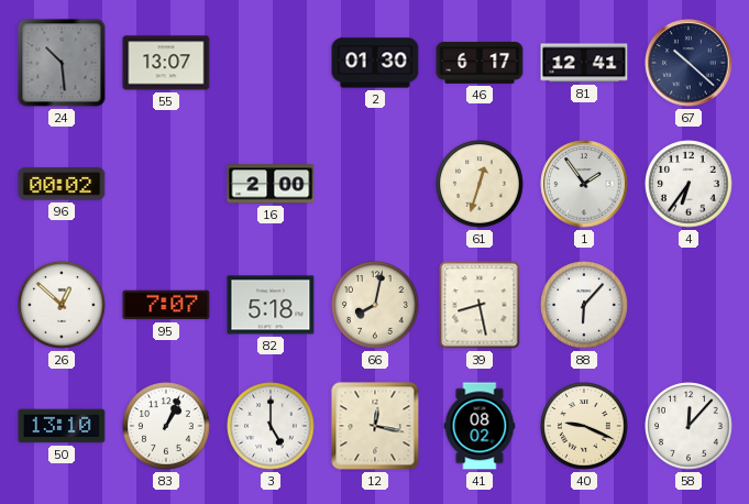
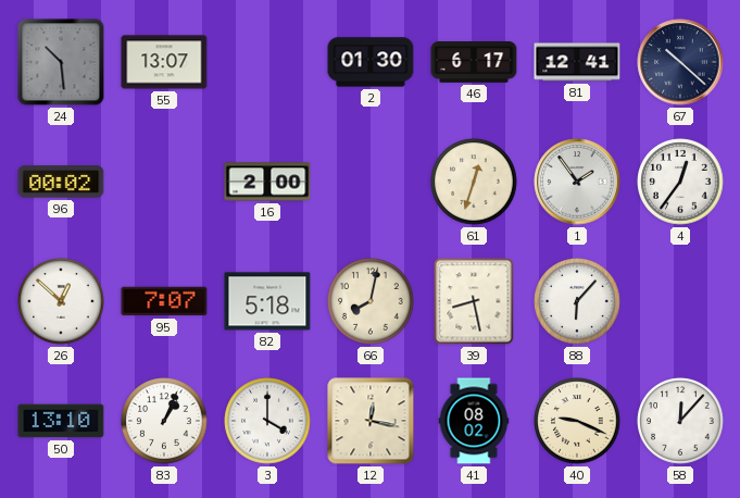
4: 6:36 -> 12:36 (680, 182)
3: 5:00 -> 4:00 (267, 421)
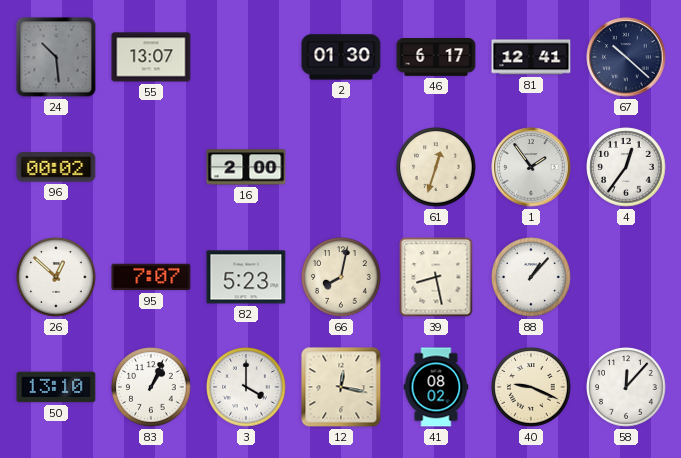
82: 5:18 -> 5:23 (246, 277)
88: 6:07 -> 1:07 (531, 277)
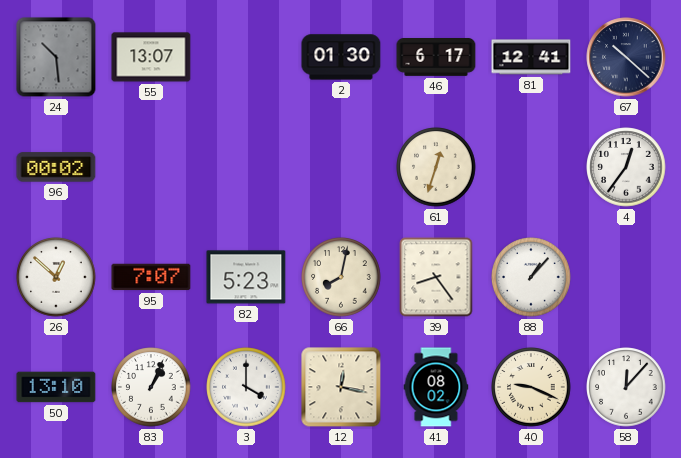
16: 2:00 -> none (246, 167)
1: 1:54 -> none (531, 167)
39: 8:28 -> 8:24 (436, 277)
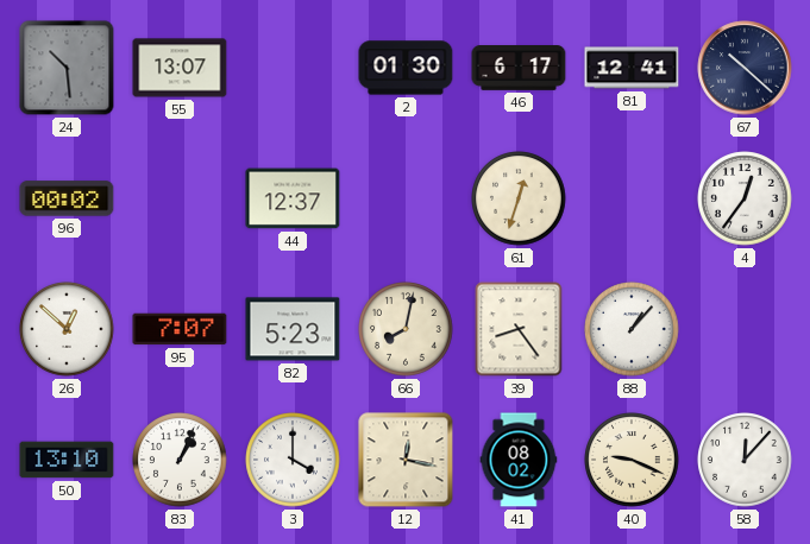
44: none -> 12:37 (293, 198)
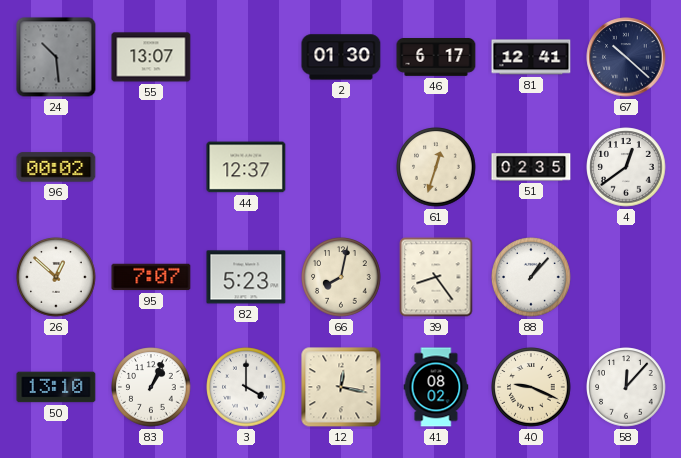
51: none -> 02:35 (531, 167)
4: 12:36 -> 12:39 (626, 167)
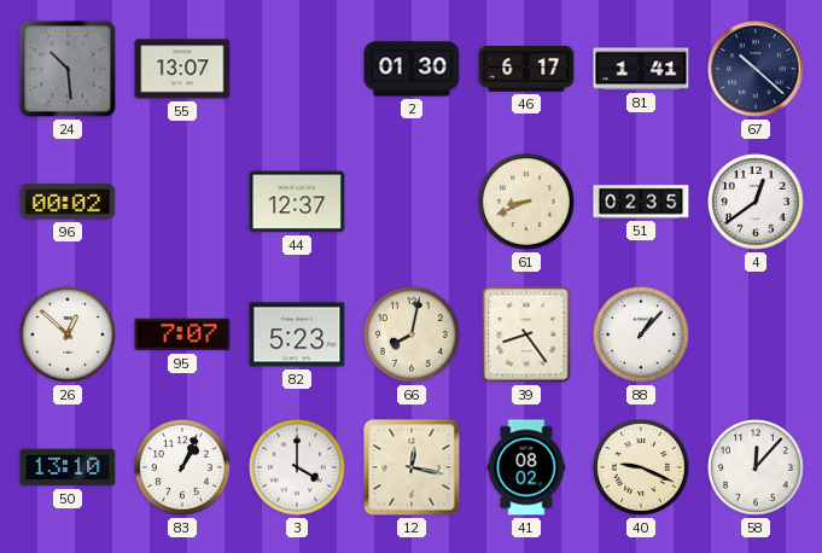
81: 12:41 -> 1:41 (641, 69)
61: 12:33 -> 8:41 (526, 202)
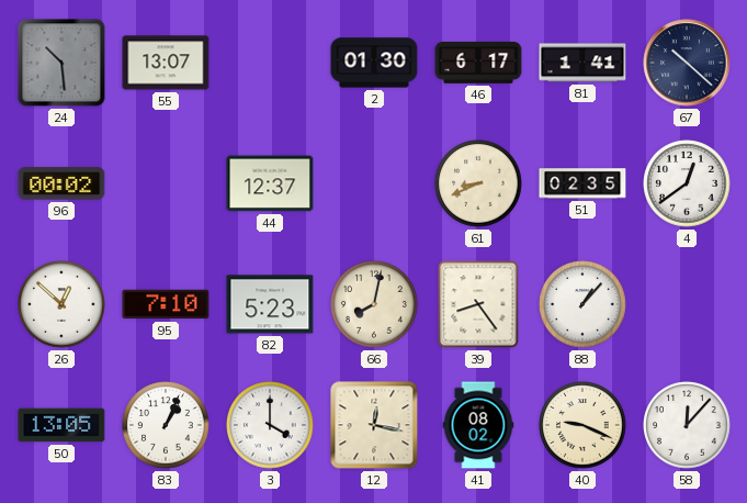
95: 7:07 -> 7:10 (166, 304)
50: 13:10 -> 13:05 (61, 425)
